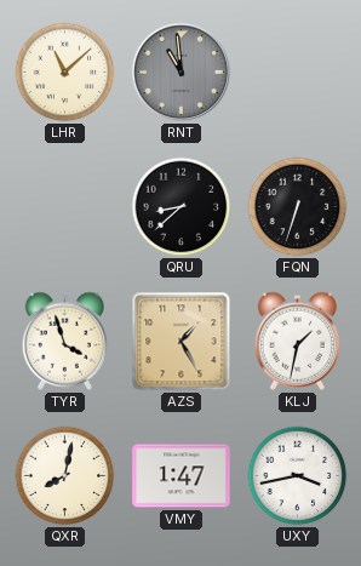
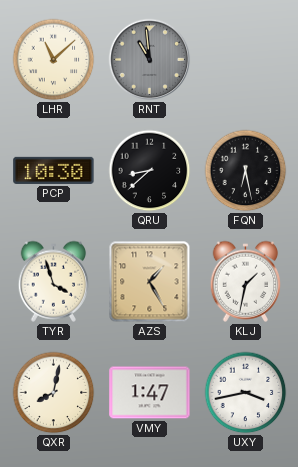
PCP: none -> 10:30 (54, 170)
FQN: 6:33 -> 6:28 (246, 171)
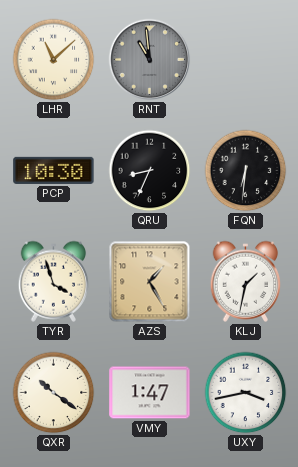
QRU: 8:38 -> 8:34 (150, 171)
FQN: 6:28 -> 6:31 (246, 171)
QXR: 8:02 -> 10:21 (54, 393)
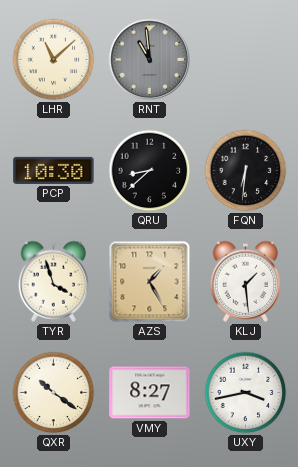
QRU: 8:34 -> 8:38 (150, 171)
KLJ: 1:32 -> 1:29 (246, 281)
VMY: 1:47 -> 8:27 (150, 393)
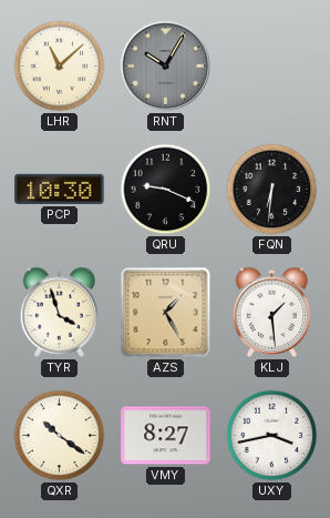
RNT: 10:59 -> 10:05 (166, 67)
QRU: 8:38 -> 9:19 (166, 190)
